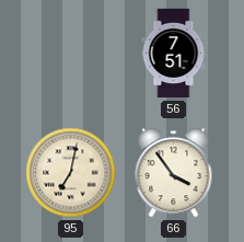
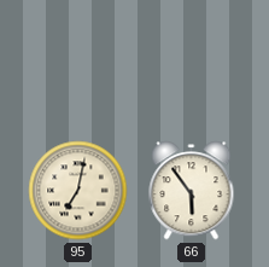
56: 7:51 -> none (174, 54)
66: 3:54 -> 5:54 (192, 191)
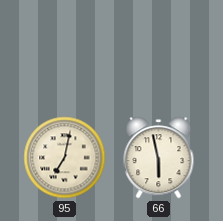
66: 5:54 -> 5:58 (159, 158)
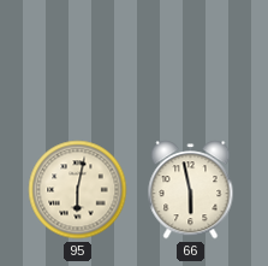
95: 7:02 -> 6:02 (78, 190)
